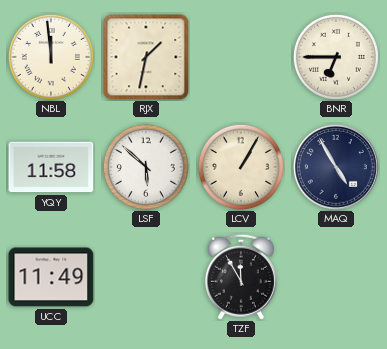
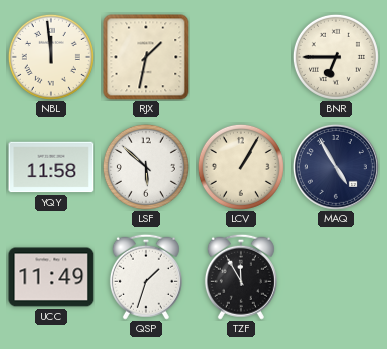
QSP: none -> 1:33 (146, 277)
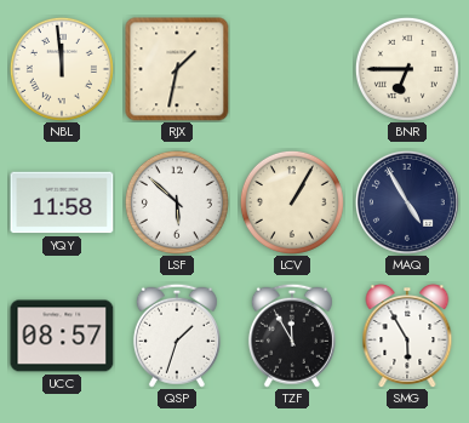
UCC: 11:49 -> 08:57 (62, 336)
SMG: none -> 5:55 (407, 336)
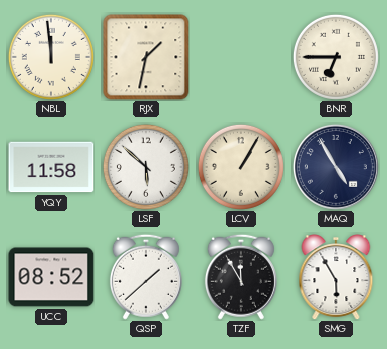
UCC: 08:57 -> 08:52 (51, 277)
QSP: 1:33 -> 1:38 (146, 277)
